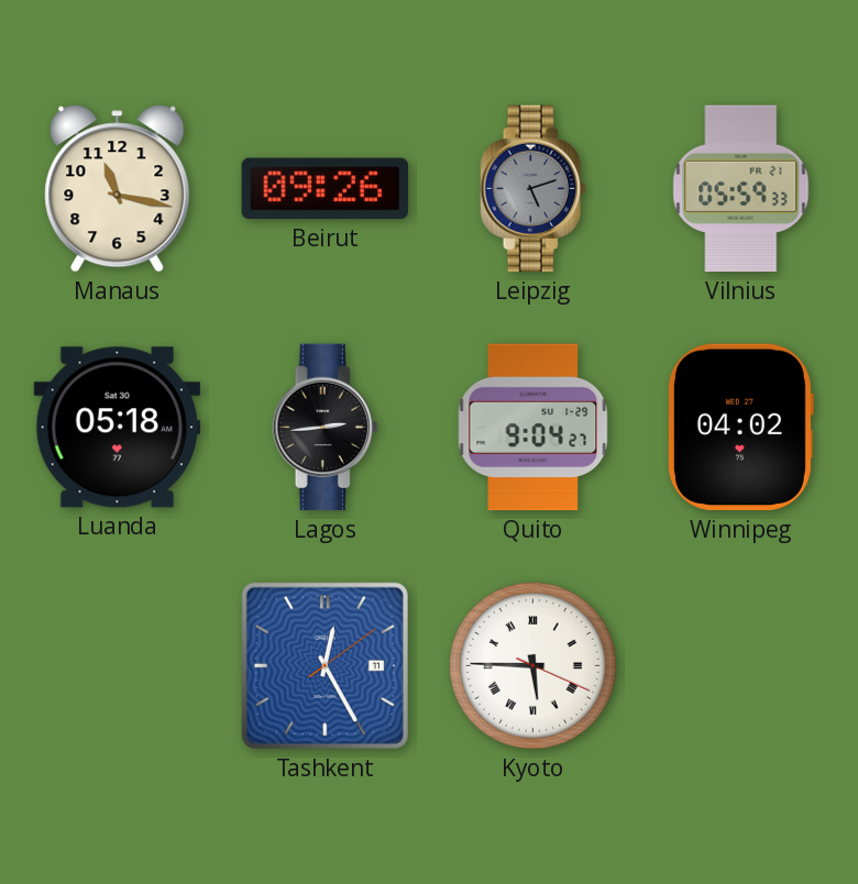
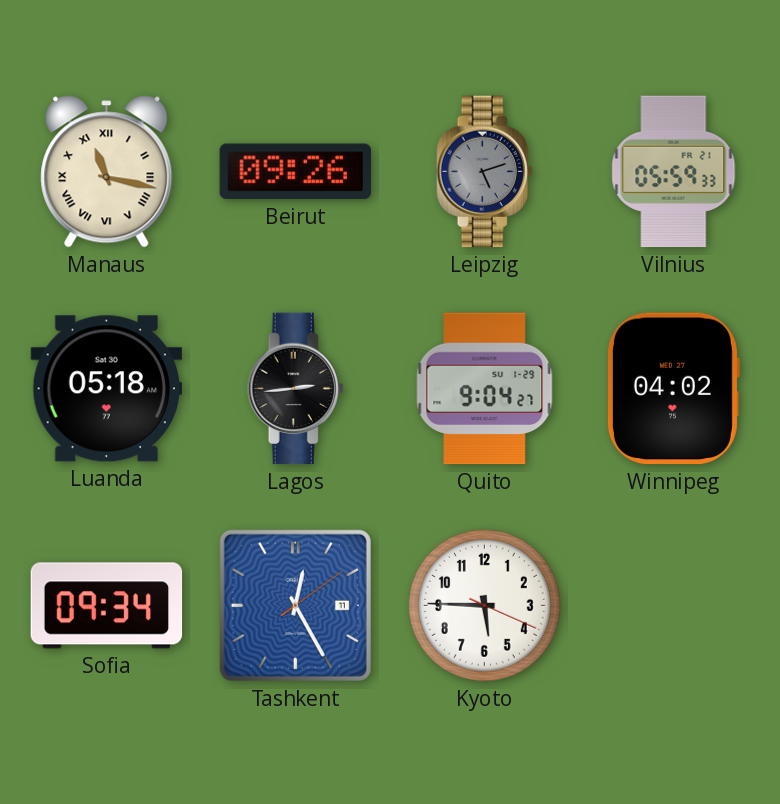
Manaus numerals: Arabic -> Roman (107, 172)
Sofia: none -> 09:34 (107, 606)
Kyoto numerals: Roman -> Arabic (484, 605)
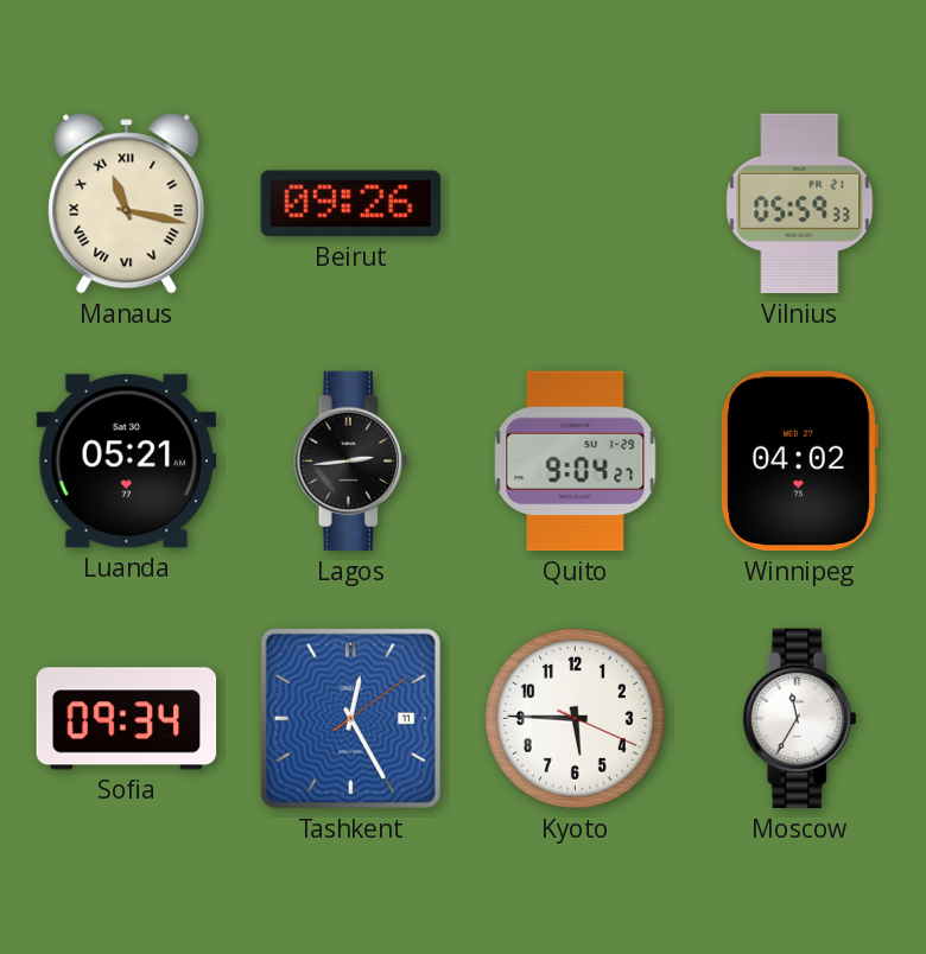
Leipzig: 5:12 -> none (485, 172)
Luanda: 05:18 -> 05:21 (127, 462)
Moscow: none -> 11:35 (800, 719)
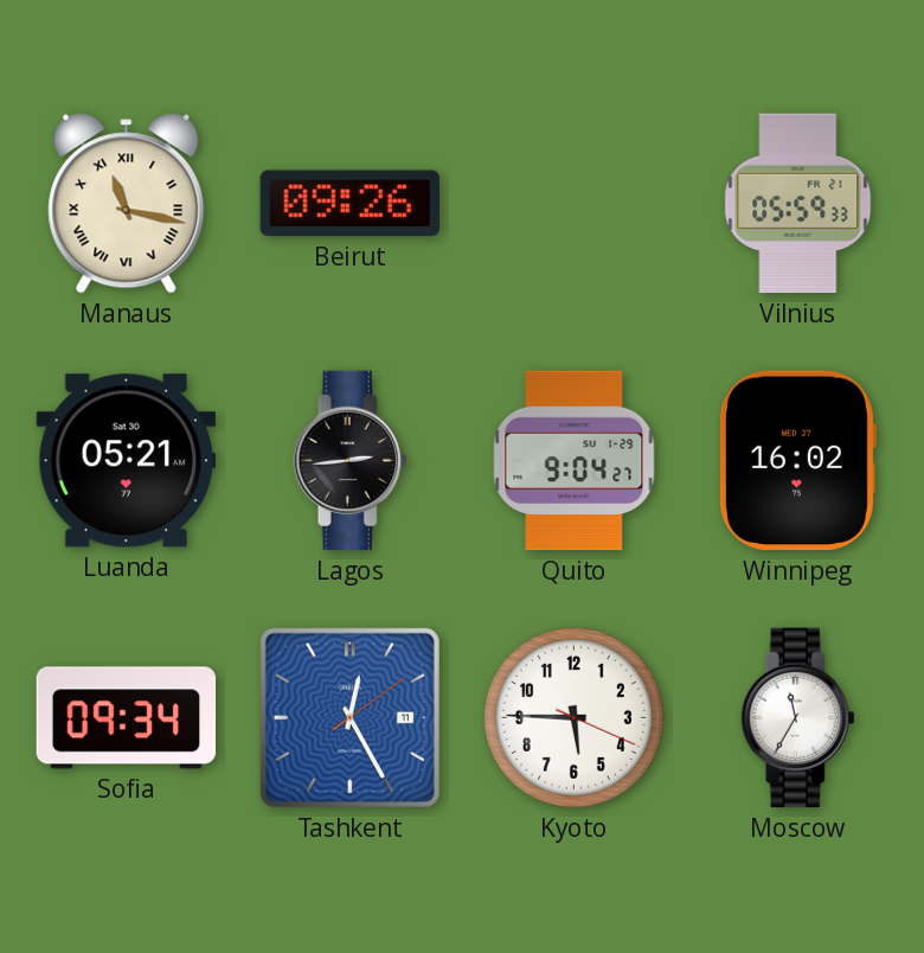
Winnipeg: 04:02 -> 16:02 (797, 461)
